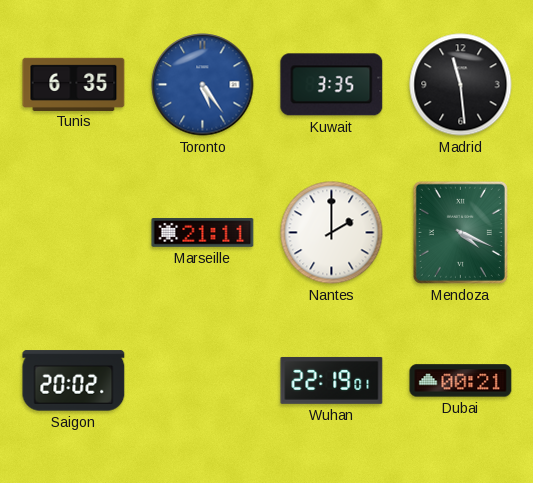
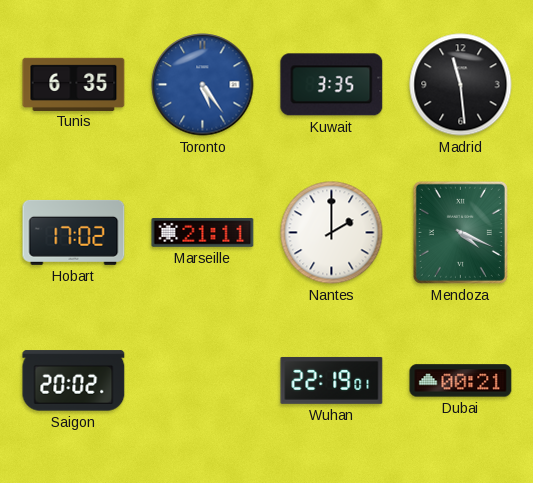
Hobart: none -> 17:02 (74, 232)
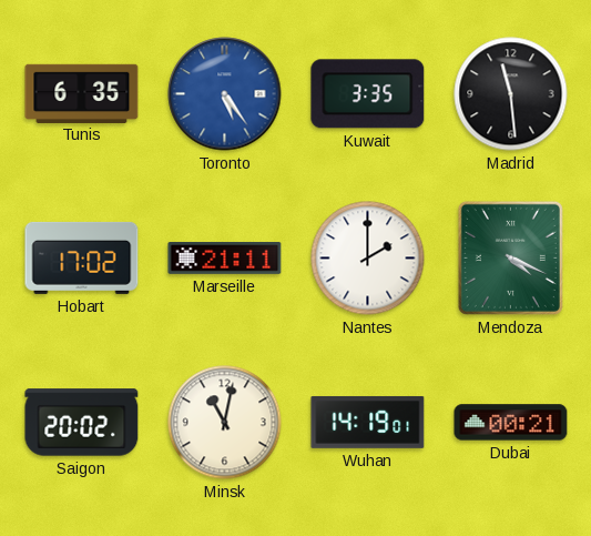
Minsk: none -> 11:02 (225, 423)
Wuhan: 22:19 -> 14:19 (368, 422)
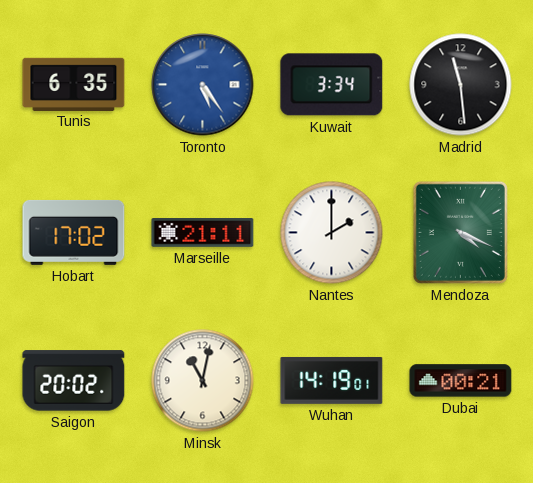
Kuwait: 3:35 -> 3:34 (332, 85)
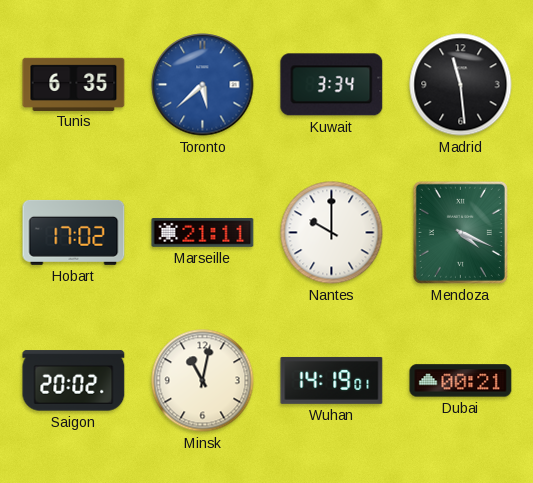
Toronto: 5:24 -> 5:38 (203, 85)
Nantes: 2:00 -> 10:00 (332, 233)
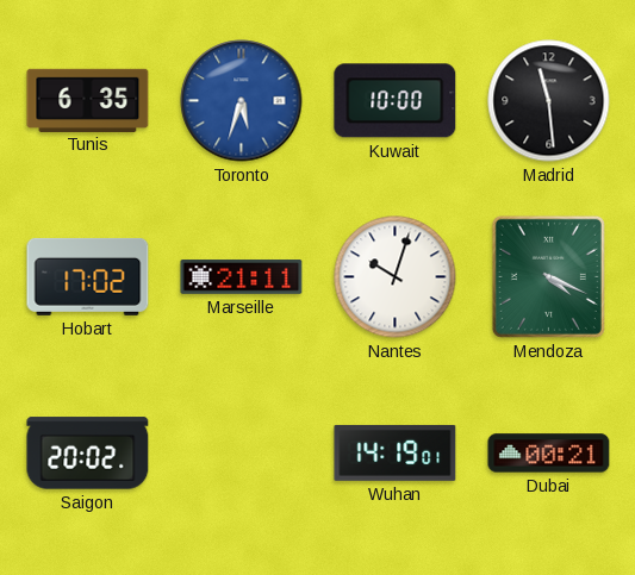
Toronto: 5:38 -> 5:33 (242, 101)
Kuwait: 3:34 -> 10:00 (396, 101)
Nantes: 10:00 -> 10:03 (396, 277)
Minsk: 11:02 -> none (203, 381)
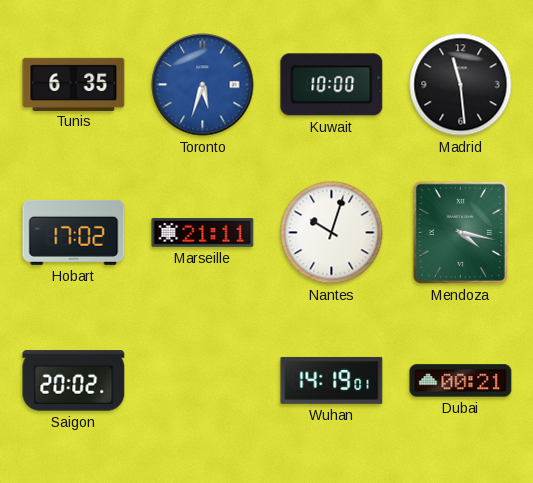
Mendoza: 4:19 -> 4:17 (460, 232)
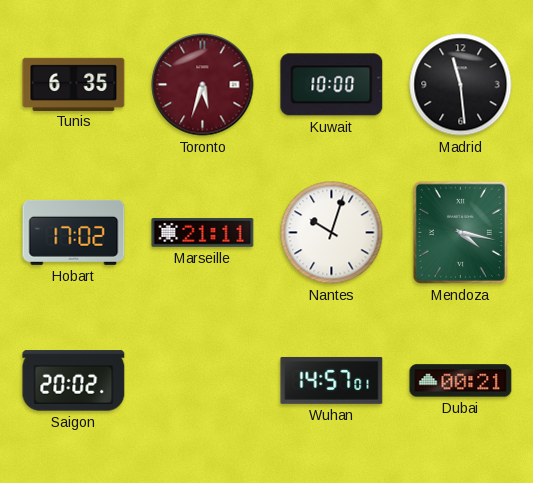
Toronto dial: blue -> burgundy (203, 85)
Wuhan: 14:19 -> 14:57 (332, 380)
